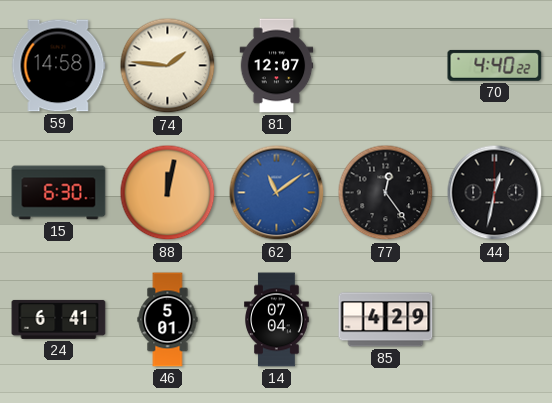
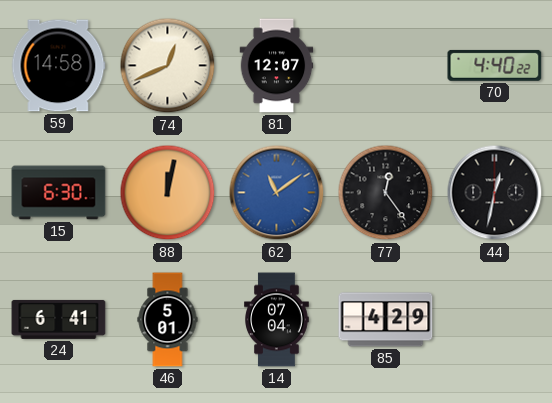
74: 1:46 -> 12:41 (168, 66)
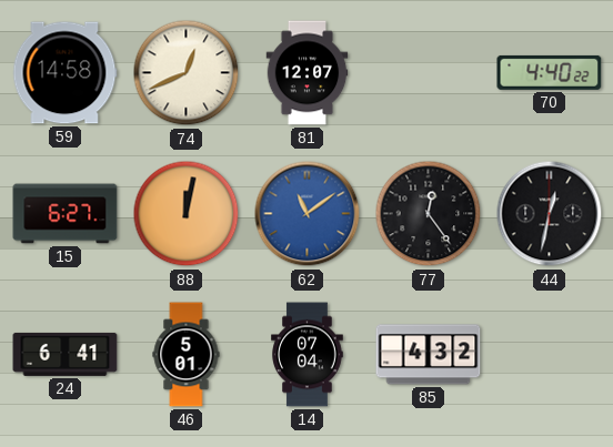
15: 6:30 -> 6:27 (66, 214)
85: 4:29 -> 4:32 (429, 355)
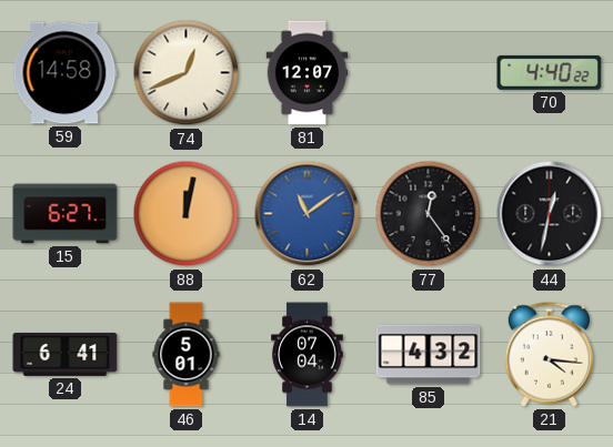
21: none -> 4:16 (549, 355)
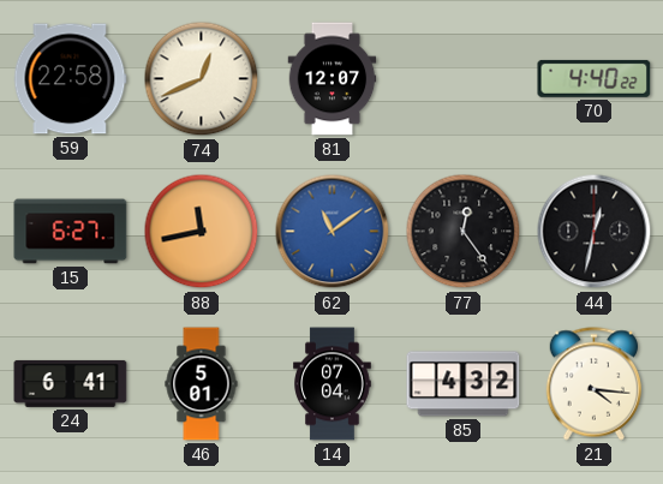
59: 14:58 -> 22:58 (70, 79)
88: 12:02 -> 11:43 (202, 232)
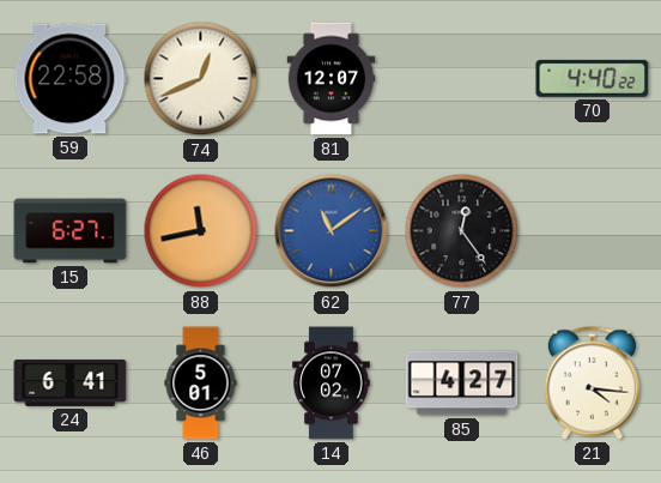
44: 12:32 -> none (595, 232)
14: 07:04 -> 07:02 (332, 384)
85: 4:32 -> 4:27 (462, 384)
